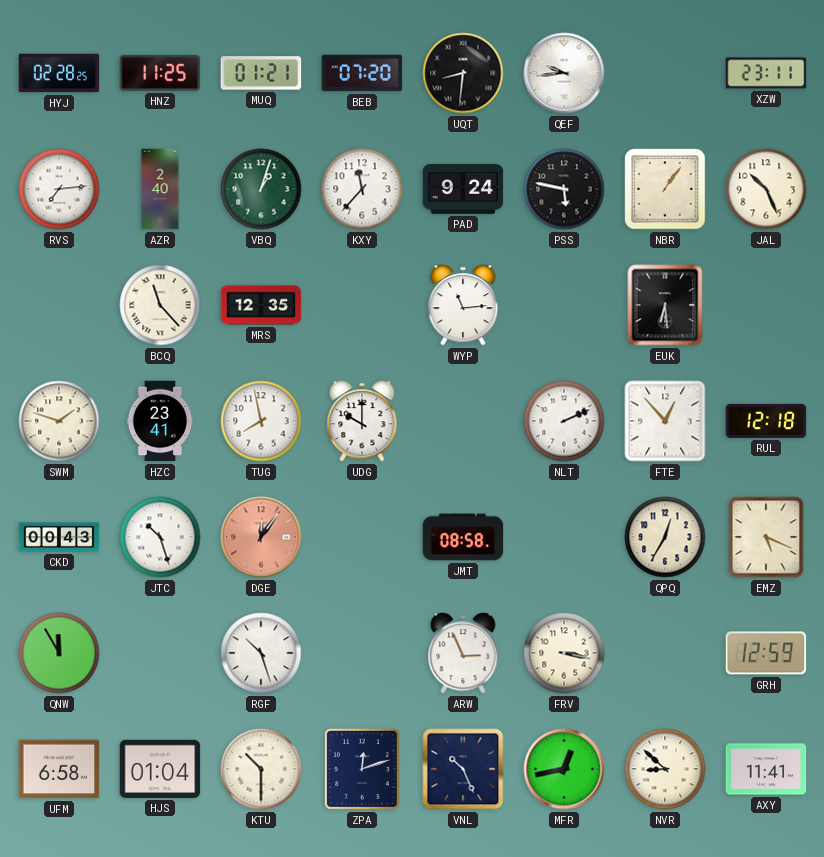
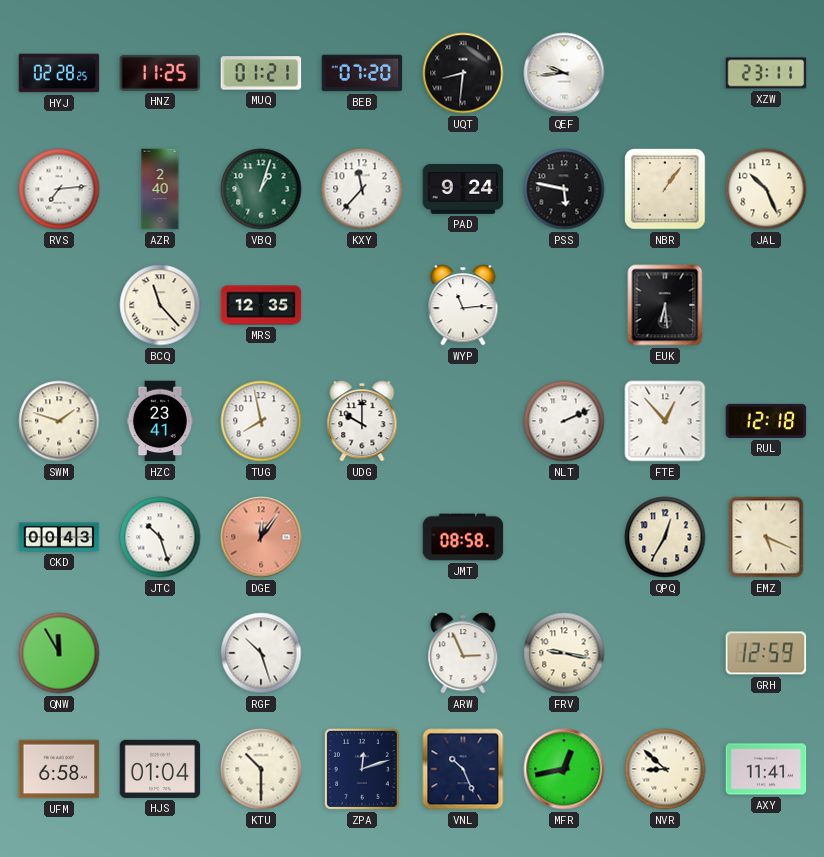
FRV: 3:17 -> 9:17 (564, 653)
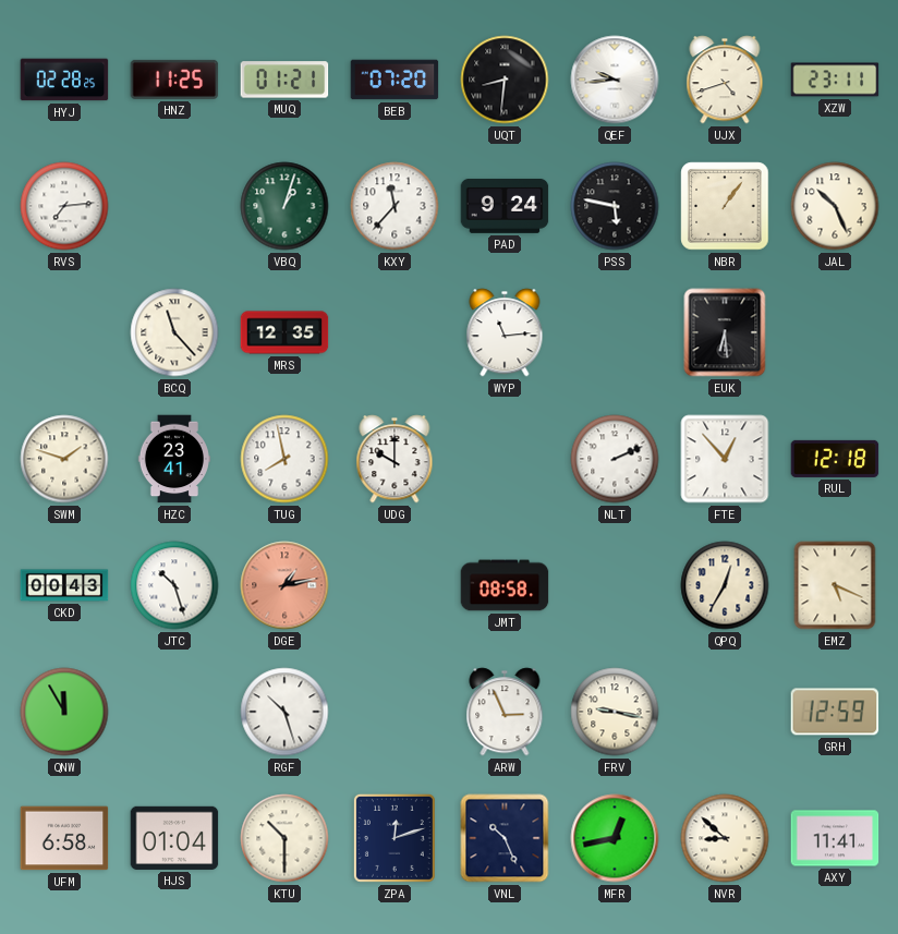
UJX: none -> 4:42 (725, 80)
AZR: 2:40 -> none (160, 189)
DGE: 12:06 -> 1:13 (284, 585)
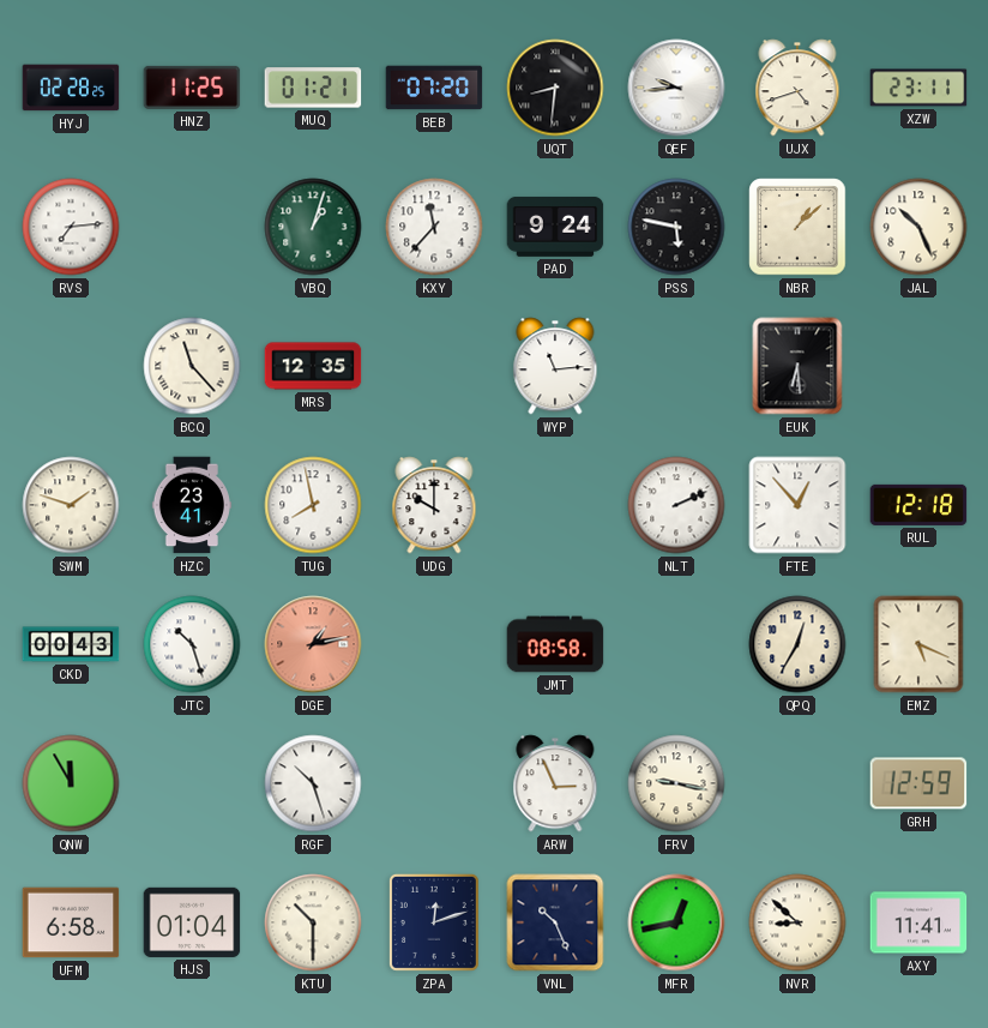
NBR: 1:06 -> 1:08 (797, 227)
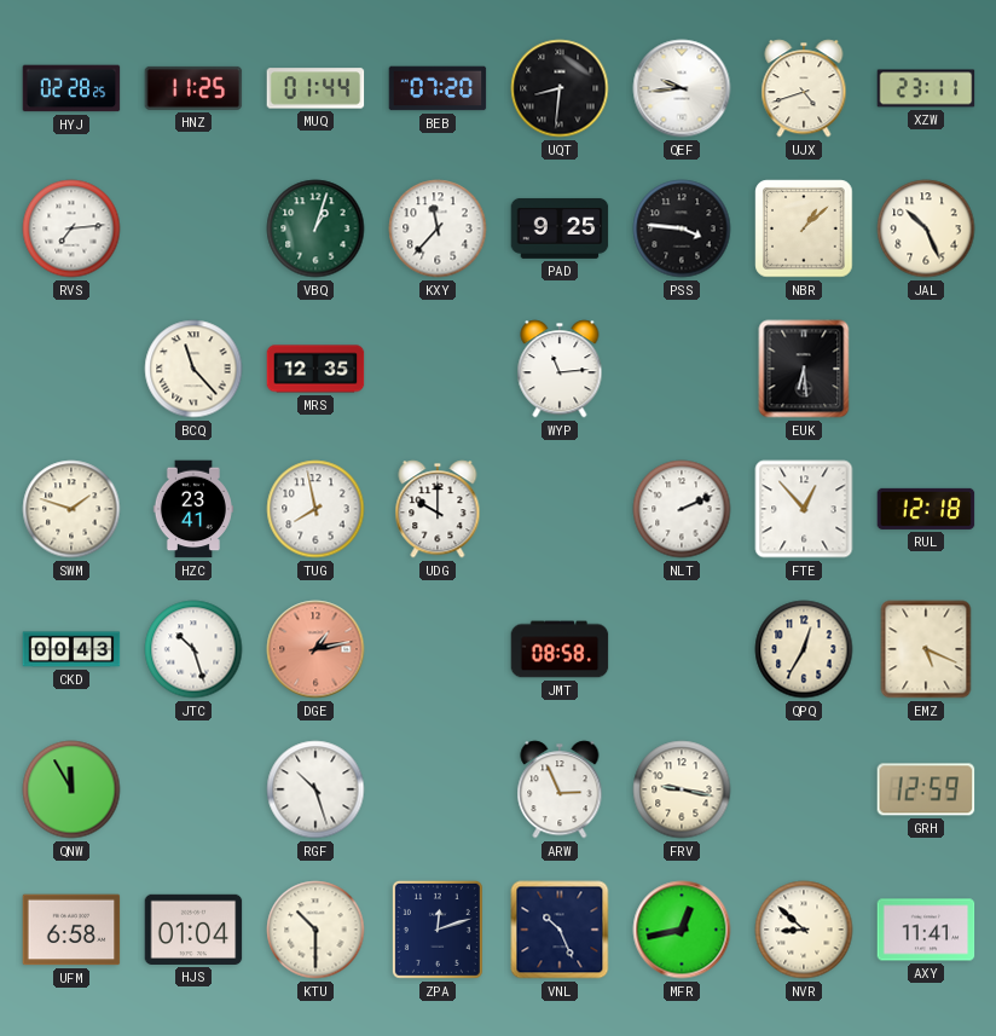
MUQ: 01:21 -> 01:44 (315, 88)
PAD: 9:24 -> 9:25 (560, 228)
PSS: 5:47 -> 3:46 (682, 228)
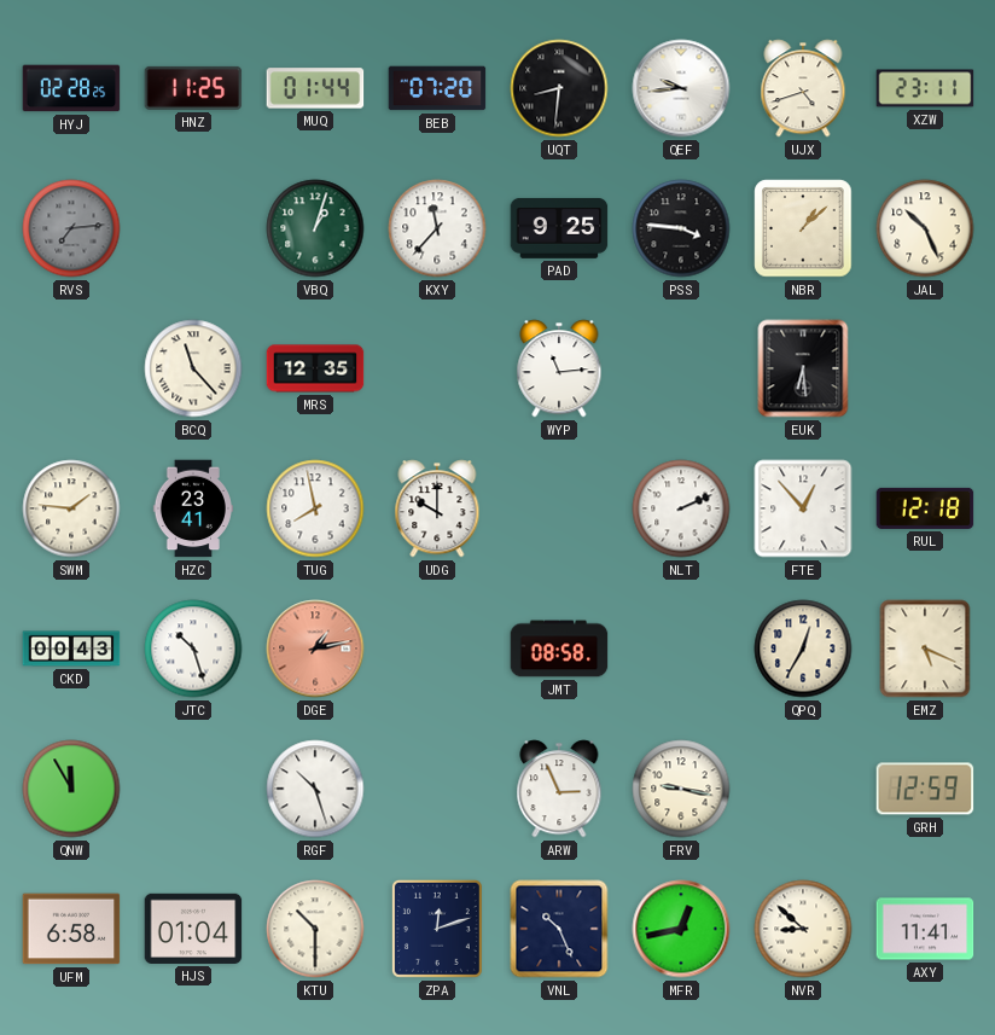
RVS dial: white -> grey (71, 228)
SWM: 1:48 -> 1:46 (71, 508)
